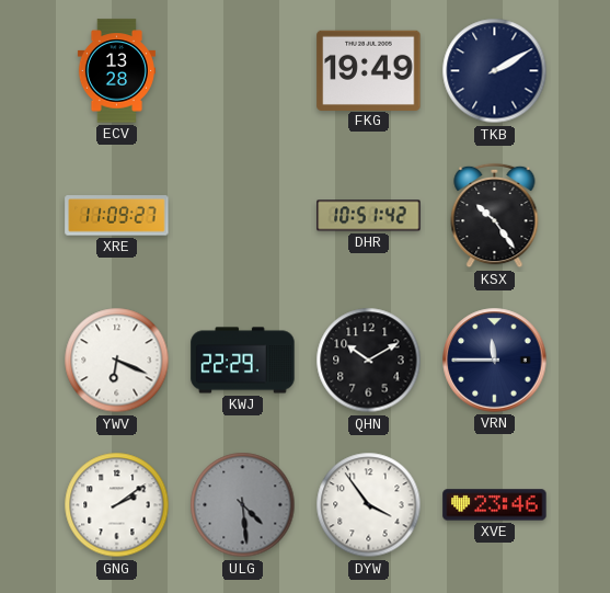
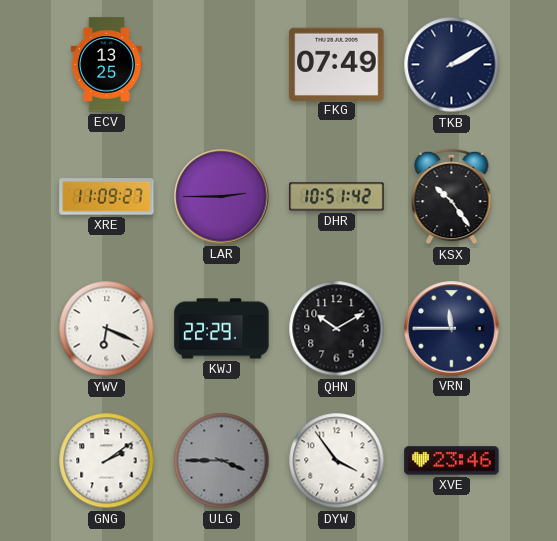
ECV: 13:28 -> 13:25 (106, 65)
FKG: 19:49 -> 07:49 (337, 64)
LAR: none -> 2:45 (222, 197)
ULG: 4:29 -> 3:45 (222, 461)
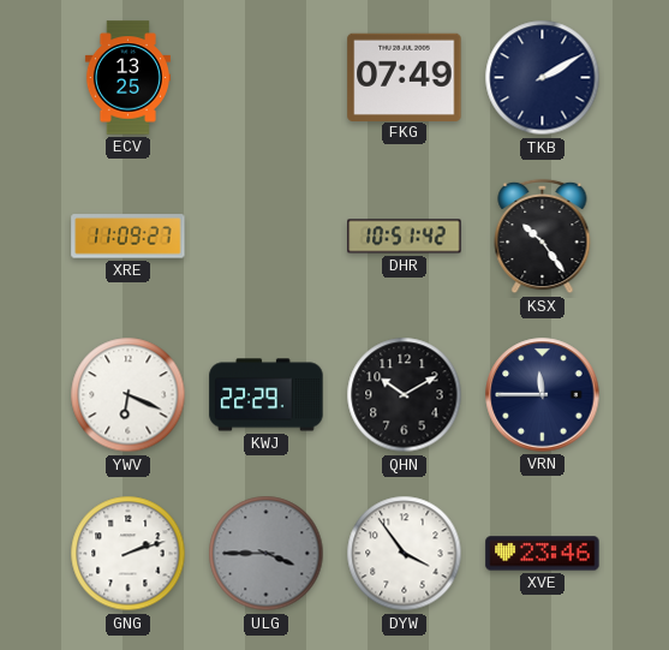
LAR: 2:45 -> none (222, 197)
GNG: 2:09 -> 2:12 (129, 554)
